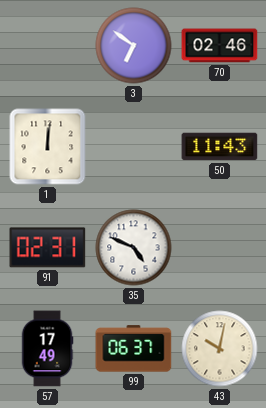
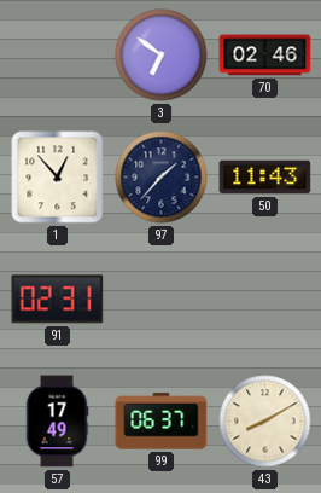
1: 12:01 -> 12:53 (58, 178)
97: none -> 1:37 (162, 178)
35: 4:49 -> none (134, 248)
43: 10:02 -> 8:10 (265, 422)
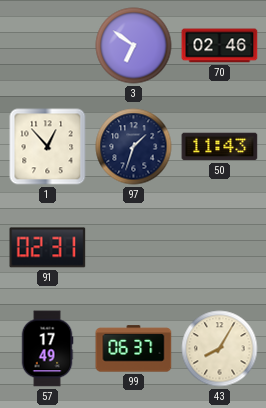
97: 1:37 -> 1:33 (134, 147)
43: 8:10 -> 8:05 (220, 349)
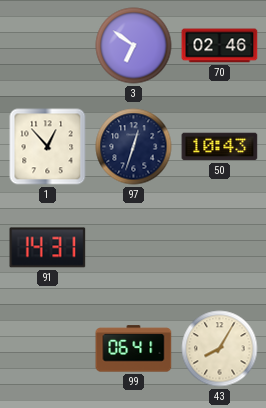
97: 1:33 -> 12:33 (134, 147)
50: 11:43 -> 10:43 (220, 147)
91: 02:31 -> 14:31 (48, 248)
57: 17:49 -> none (47, 349)
99: 06:37 -> 06:41 (134, 349)
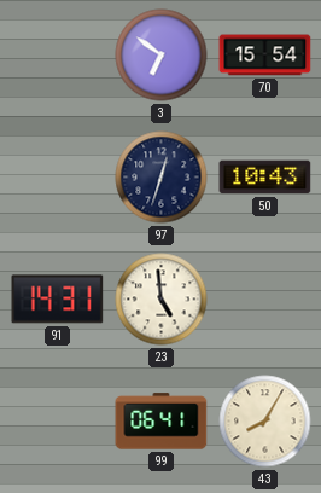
70: 02:46 -> 15:54 (265, 56)
1: 12:53 -> none (48, 147)
23: none -> 4:59 (162, 300)
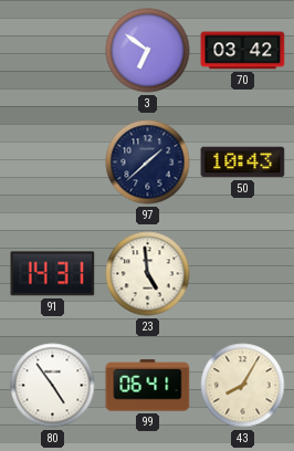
70: 15:54 -> 03:42 (243, 51)
97: 12:33 -> 1:38 (148, 162)
80: none -> 4:54 (53, 386)
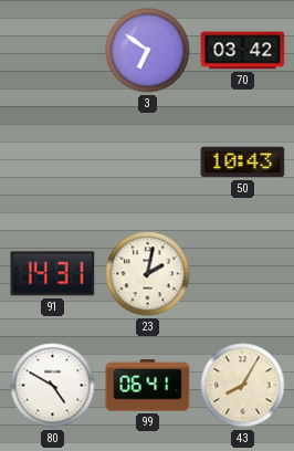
97: 1:38 -> none (148, 162)
23: 4:59 -> 2:02 (148, 274)
80: 4:54 -> 4:50 (53, 386)
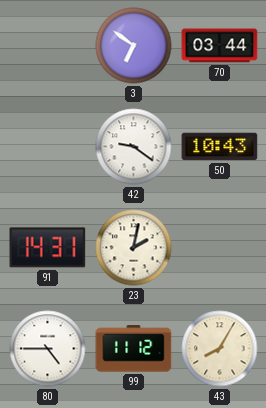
70: 03:42 -> 03:44 (220, 46)
42: none -> 9:21 (134, 147)
80: 4:50 -> 4:45 (48, 349)
99: 06:41 -> 11:12 (134, 349)
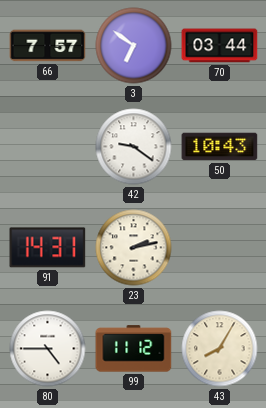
66: none -> 7:57 (48, 46)
23: 2:02 -> 2:13 (134, 248)
